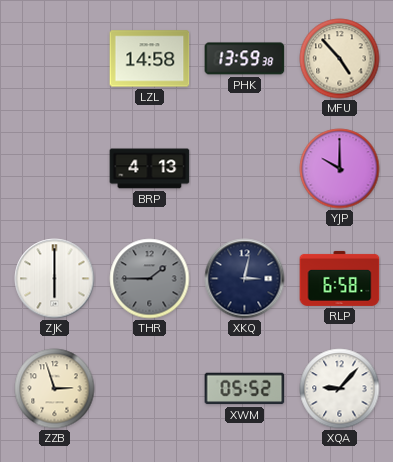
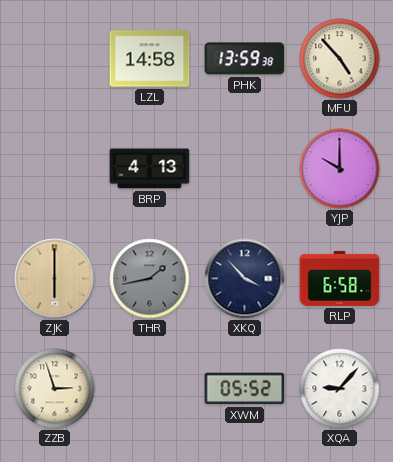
ZJK dial: white -> champagne (55, 279)
THR: 1:45 -> 1:43 (150, 279)
XKQ: 3:02 -> 3:53 (245, 279)
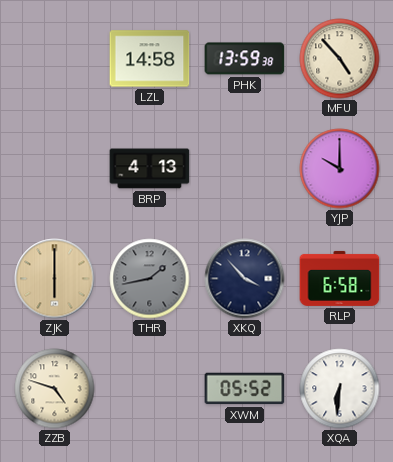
ZZB: 2:57 -> 4:48 (55, 389)
XQA: 9:07 -> 6:31 (340, 389)
